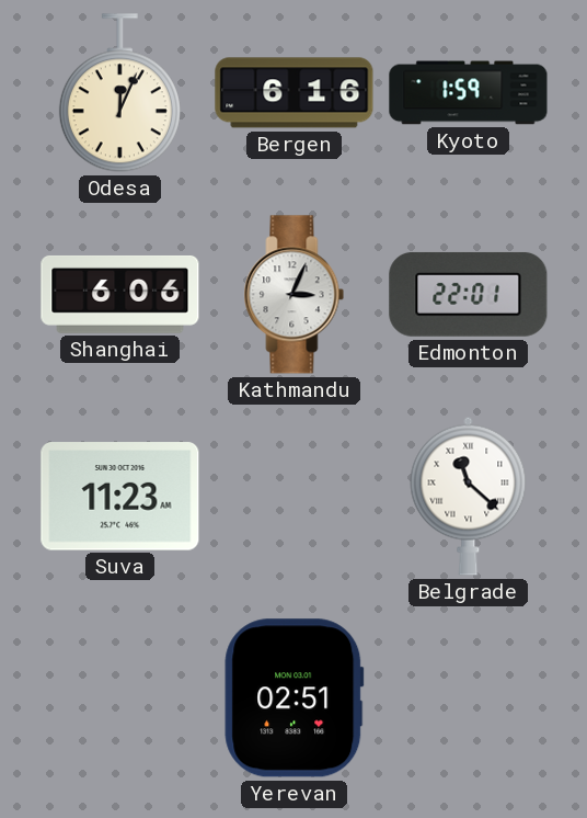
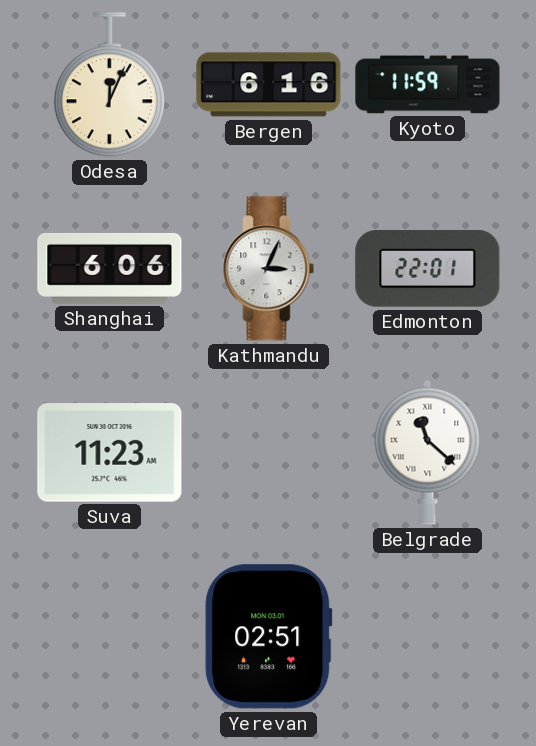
Kyoto: 1:59 -> 11:59 (428, 85)
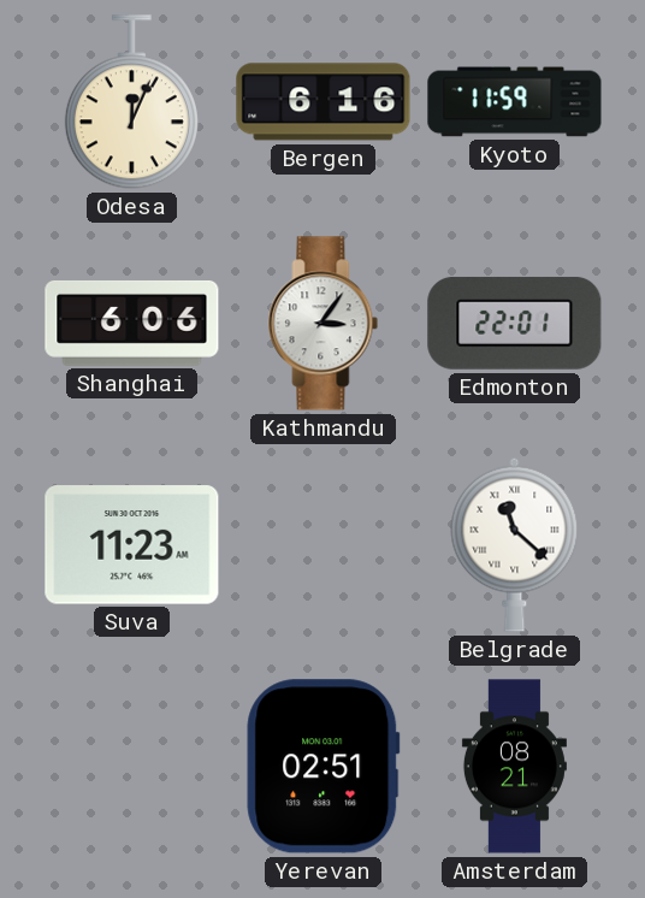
Kathmandu: 3:04 -> 3:06 (324, 324)
Amsterdam: none -> 08:21 (514, 767)
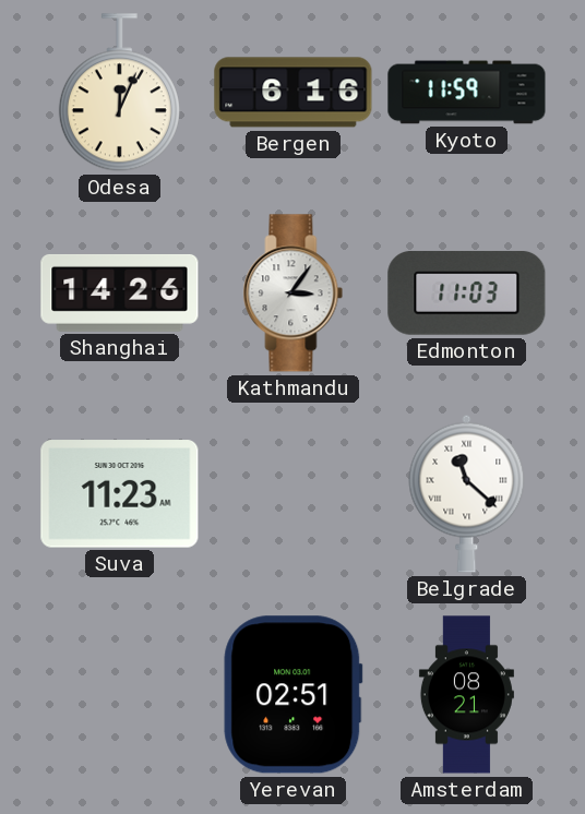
Shanghai: 6:06 -> 14:26 (120, 292)
Edmonton: 22:01 -> 11:03 (467, 292)
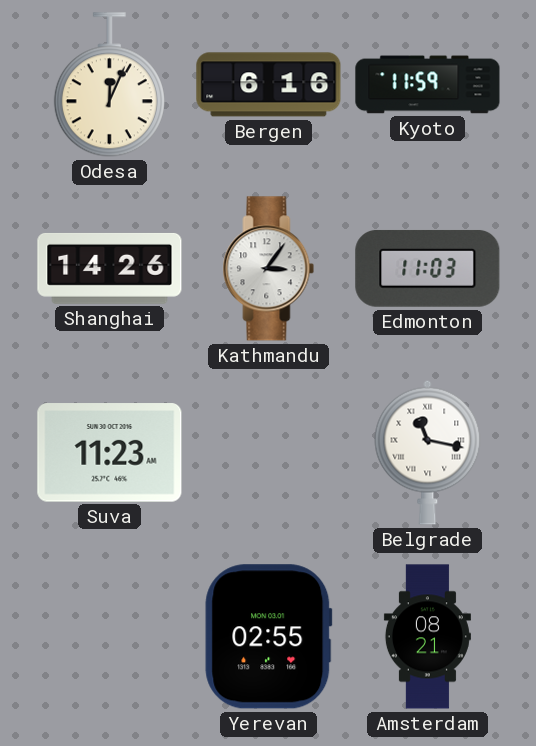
Belgrade: 11:22 -> 11:17 (428, 452)
Yerevan: 02:51 -> 02:55 (269, 637)
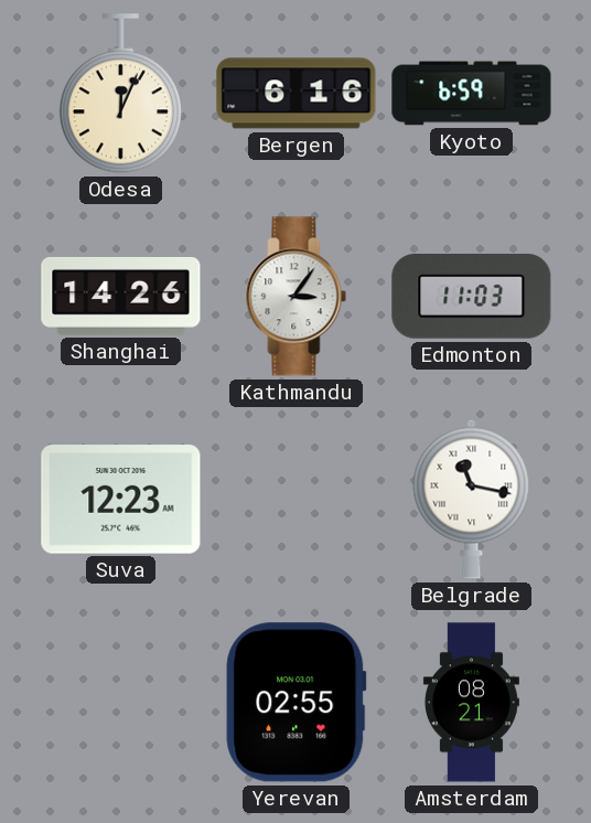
Kyoto: 11:59 -> 6:59 (472, 94)
Suva: 11:23 -> 12:23 (121, 500)
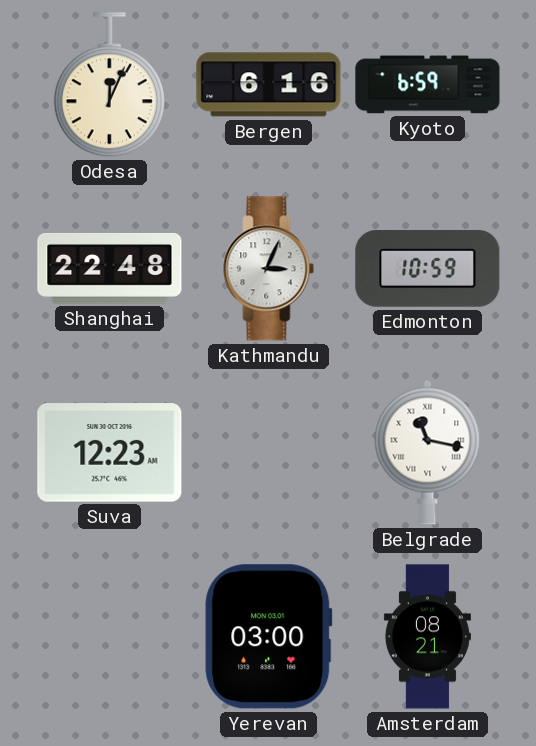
Shanghai: 14:26 -> 22:48 (110, 268)
Kathmandu: 3:06 -> 3:04 (269, 269)
Edmonton: 11:03 -> 10:59 (428, 268)
Yerevan: 02:55 -> 03:00 (269, 637)
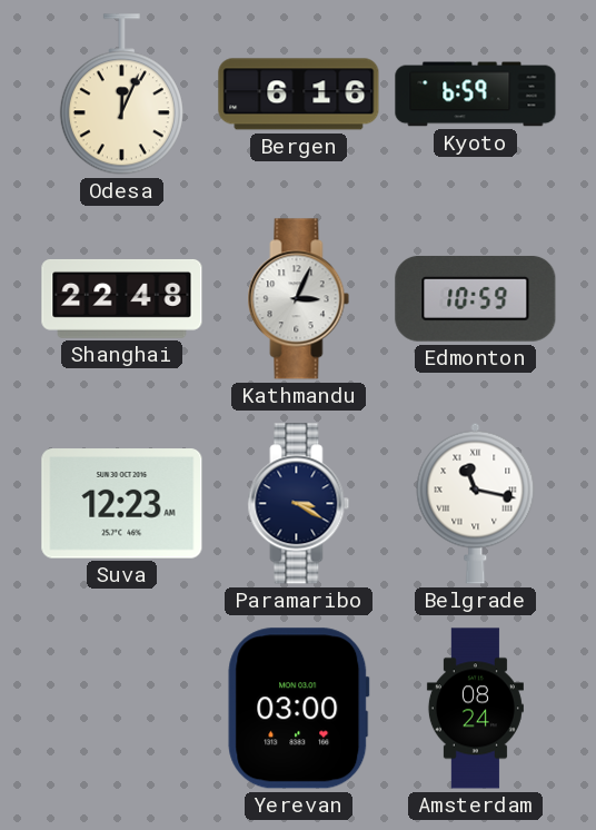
Paramaribo: none -> 3:20 (299, 504)
Amsterdam: 08:21 -> 08:24 (475, 709)
